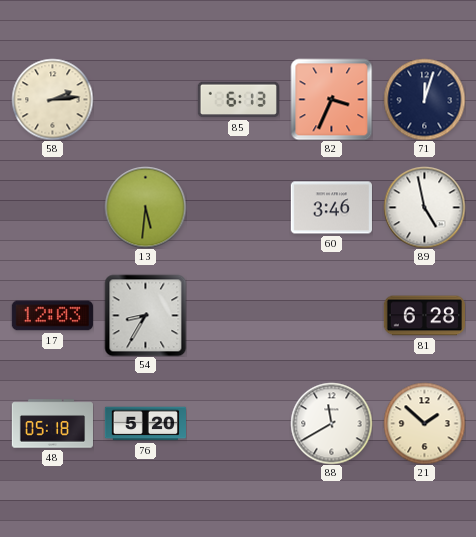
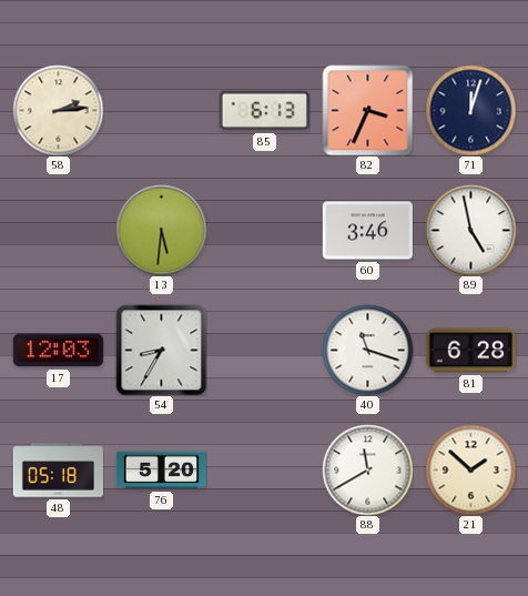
40: none -> 11:18 (367, 350)
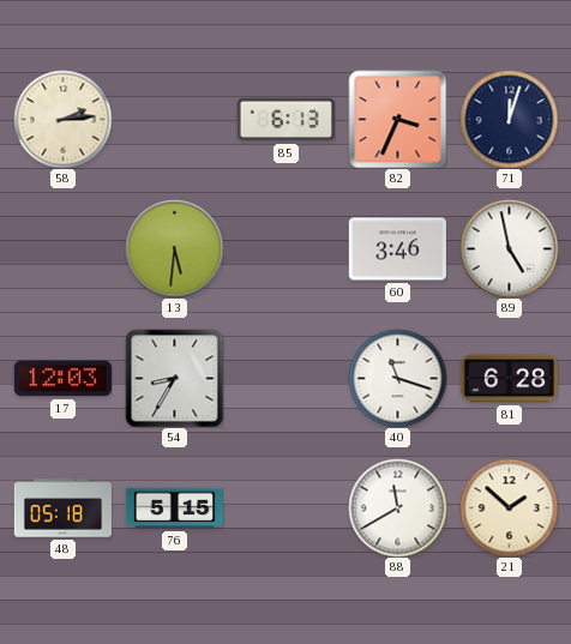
76: 5:20 -> 5:15 (174, 508)
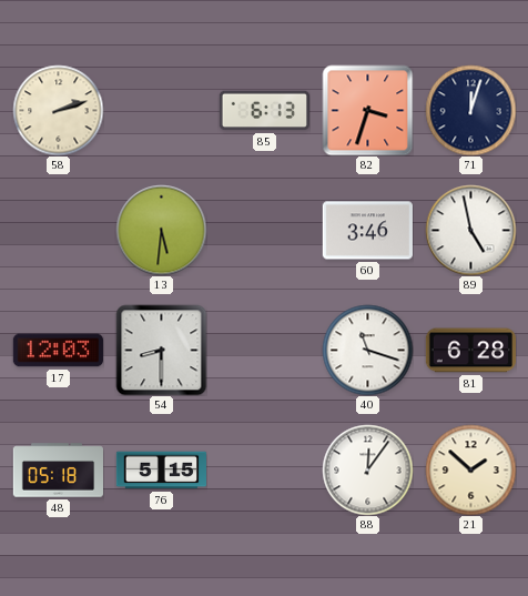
58: 2:14 -> 2:12 (58, 110)
82: 3:34 -> 3:33 (367, 110)
54: 8:35 -> 8:30 (161, 350)
88: 11:40 -> 12:06 (367, 469)
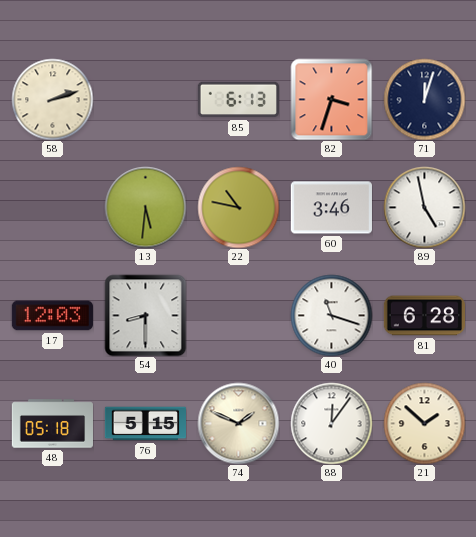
22: none -> 10:47 (238, 207)
74: none -> 1:49 (238, 423)
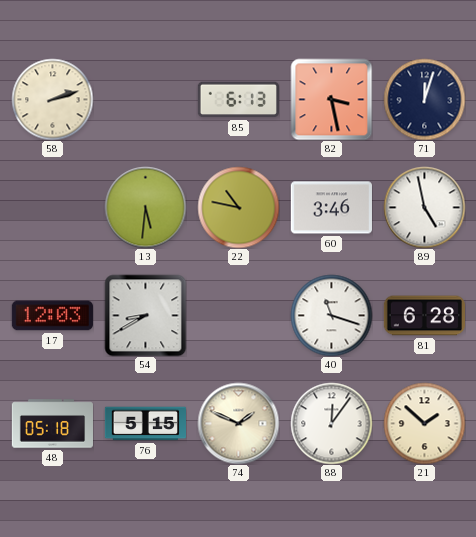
82: 3:33 -> 3:28 (331, 99)
54: 8:30 -> 8:40 (145, 315)
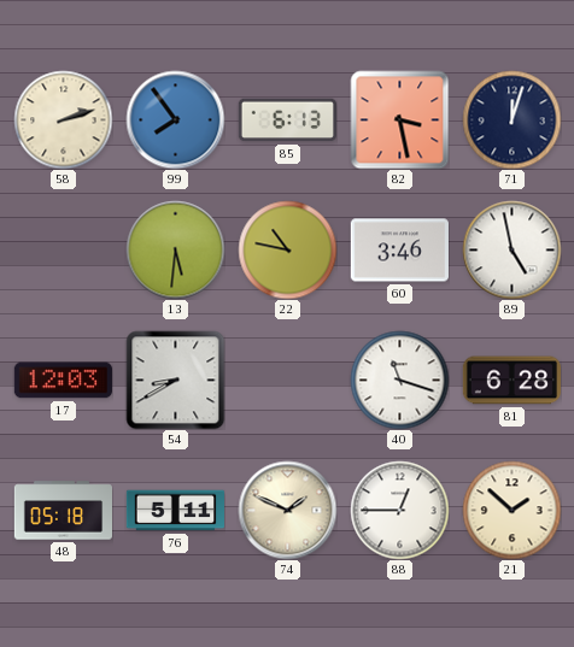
99: none -> 7:54 (175, 119)
76: 5:15 -> 5:11 (175, 511)
88: 12:06 -> 12:45 (399, 510)
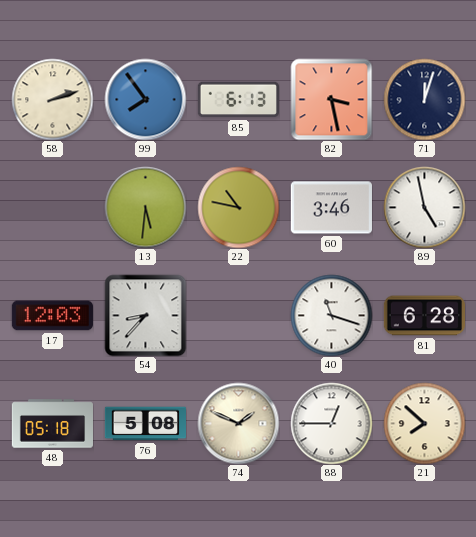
54: 8:40 -> 8:37 (145, 315)
76: 5:11 -> 5:08 (145, 424)
21: 1:52 -> 7:52 (424, 423)
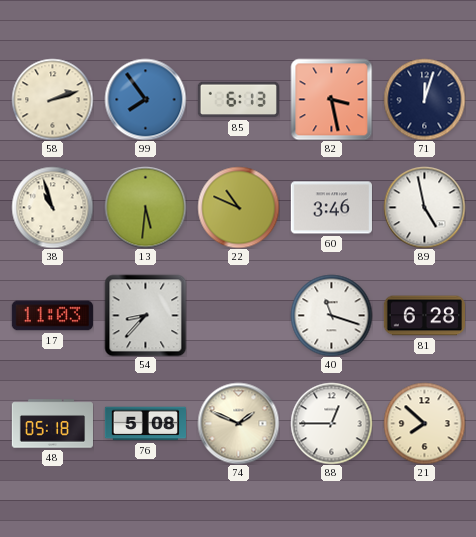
38: none -> 10:57 (52, 207)
22: 10:47 -> 10:49 (238, 207)
17: 12:03 -> 11:03 (52, 316)
